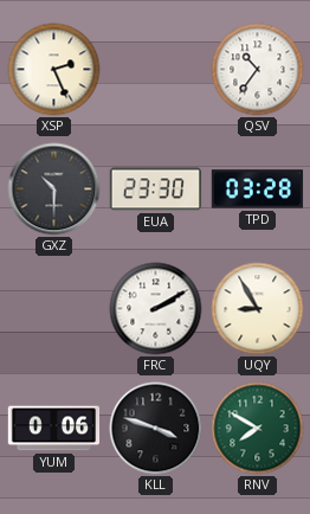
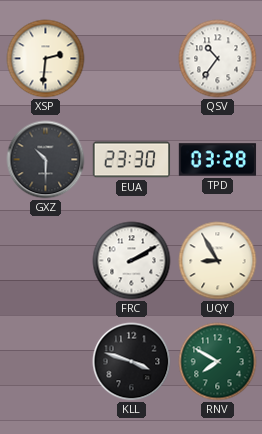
XSP: 2:26 -> 2:31 (46, 59)
YUM: 0:06 -> none (54, 429)
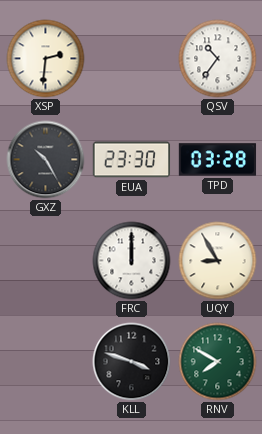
GXZ: 10:30 -> 10:25 (46, 160)
FRC: 2:10 -> 12:00 (132, 261)
